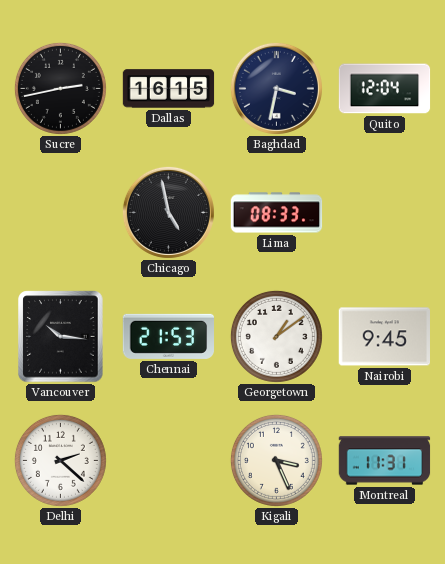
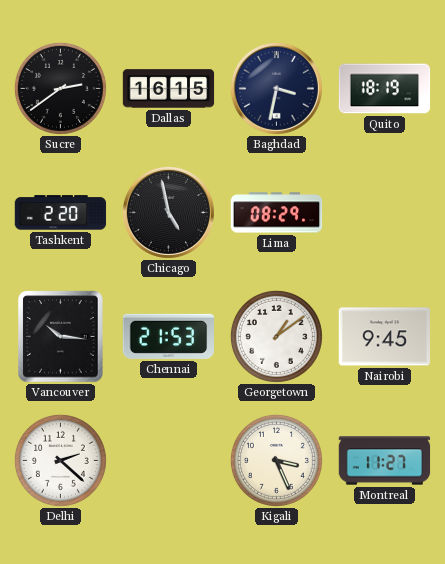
Sucre: 2:43 -> 2:39 (60, 88)
Quito: 12:04 -> 18:19 (385, 89)
Tashkent: none -> 2:20 (61, 213)
Lima: 08:33 -> 08:29 (277, 213)
Montreal: 11:31 -> 11:27 (385, 461)
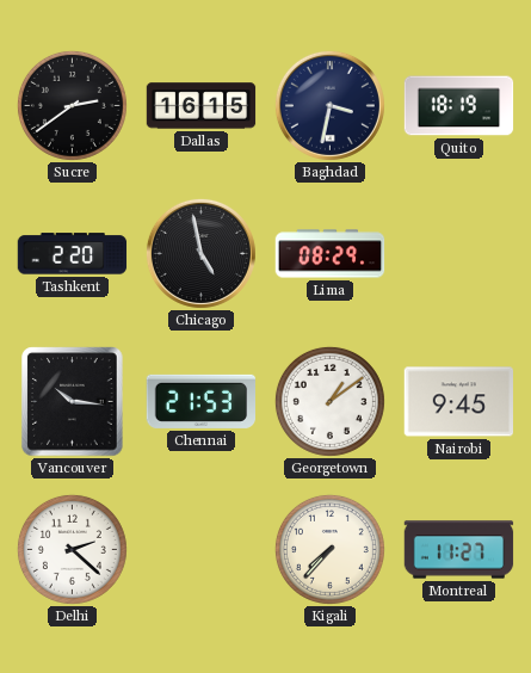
Kigali: 3:26 -> 7:37 (329, 549)
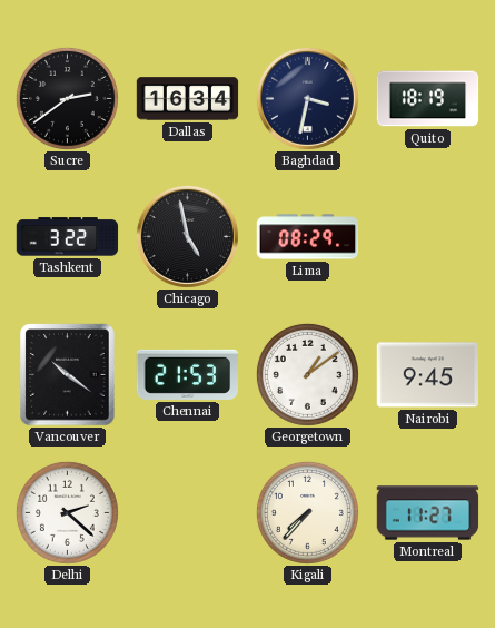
Dallas: 16:15 -> 16:34 (188, 99)
Tashkent: 2:20 -> 3:22 (68, 237)
Vancouver: 10:16 -> 10:21 (68, 375)
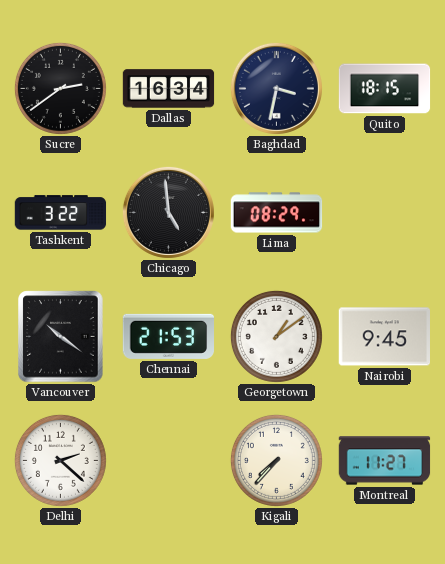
Quito: 18:19 -> 18:15 (385, 89)
Chicago: 4:58 -> 4:59 (168, 212)
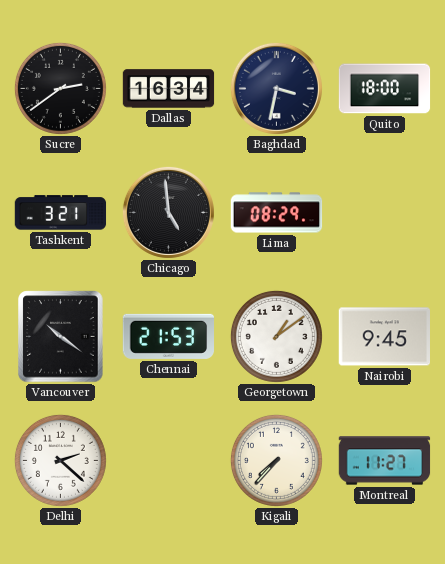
Quito: 18:15 -> 18:00 (385, 89)
Tashkent: 3:22 -> 3:21 (61, 213)
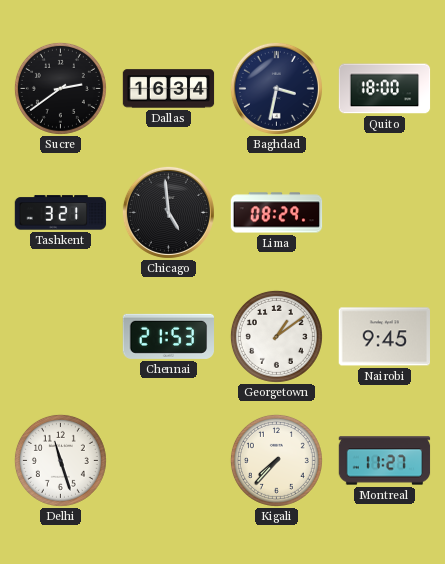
Vancouver: 10:21 -> none (61, 337)
Delhi: 2:22 -> 11:27 (60, 460)
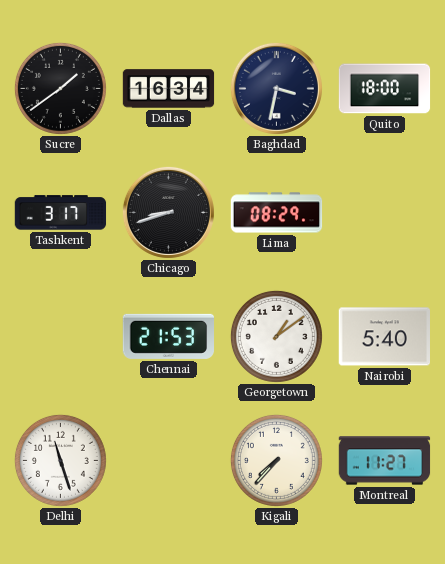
Sucre: 2:39 -> 1:39 (60, 88)
Tashkent: 3:21 -> 3:17 (61, 213)
Chicago: 4:59 -> 8:42 (168, 212)
Nairobi: 9:45 -> 5:40 (384, 337)
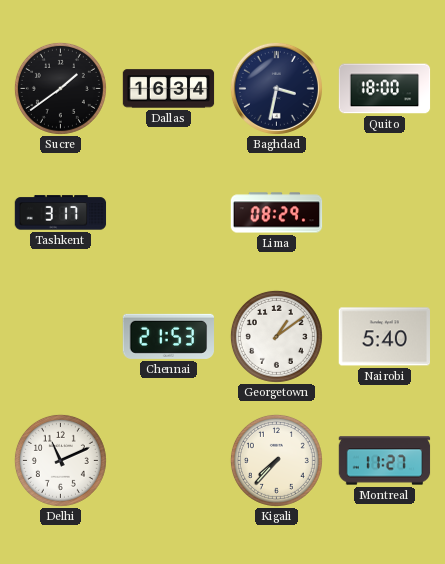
Chicago: 8:42 -> none (168, 212)
Delhi: 11:27 -> 11:11 (60, 460)
